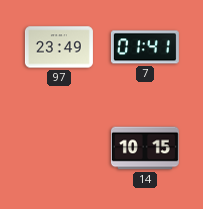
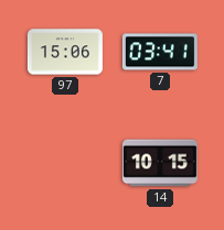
97: 23:49 -> 15:06 (65, 52)
7: 01:41 -> 03:41 (160, 52)
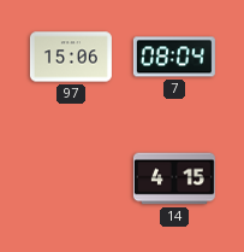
7: 03:41 -> 08:04 (174, 57)
14: 10:15 -> 4:15 (174, 178)
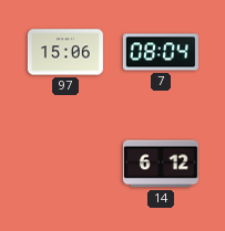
14: 4:15 -> 6:12 (161, 164)
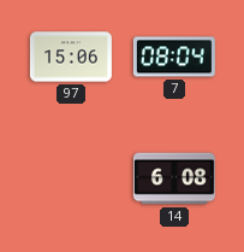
14: 6:12 -> 6:08 (174, 178)
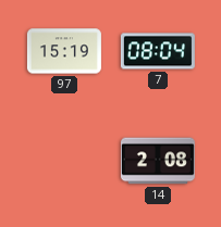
97: 15:06 -> 15:19 (64, 51)
14: 6:08 -> 2:08 (158, 161)
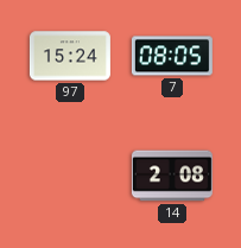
97: 15:19 -> 15:24 (70, 56)
7: 08:04 -> 08:05 (172, 56)
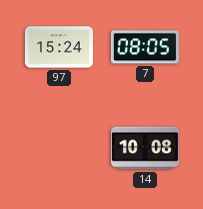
14: 2:08 -> 10:08 (145, 148)
